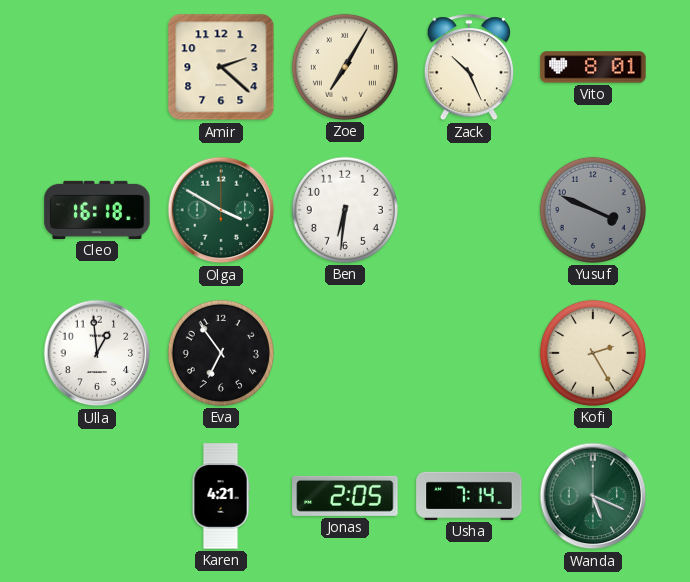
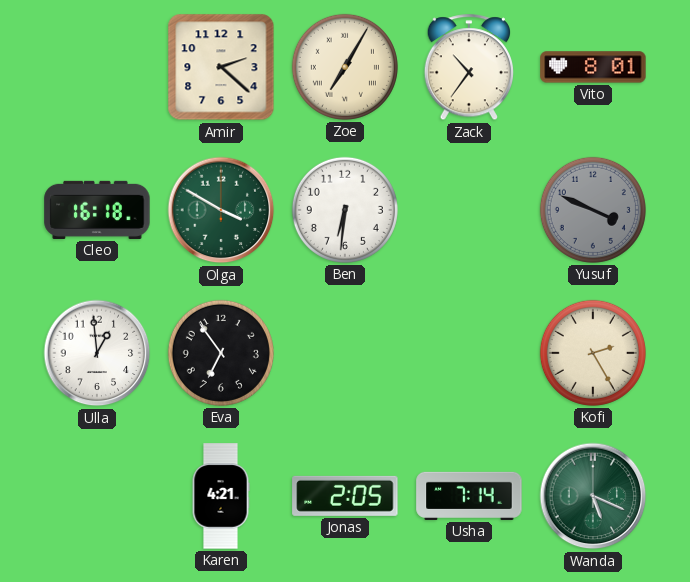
Zack: 10:26 -> 10:36 (468, 68)
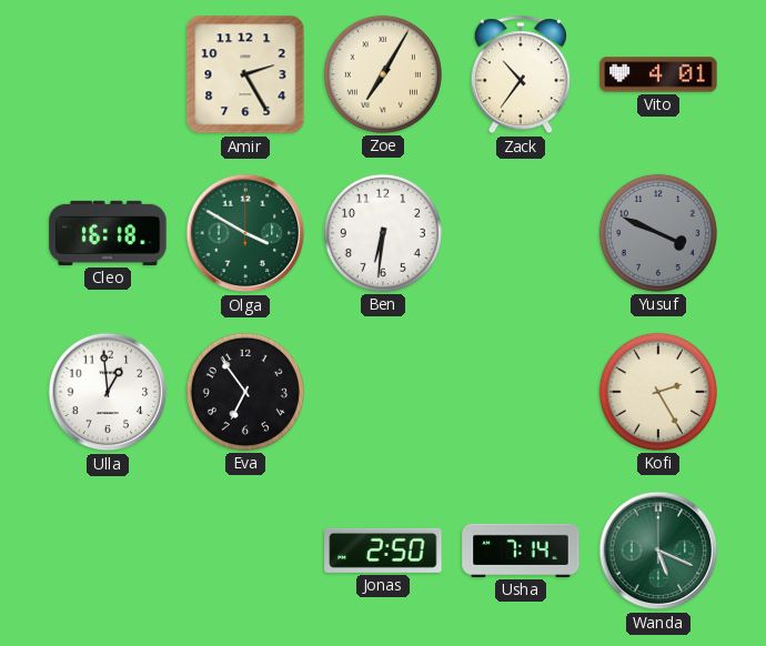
Amir: 2:22 -> 2:25 (245, 74)
Vito: 8:01 -> 4:01 (658, 74)
Karen: 4:21 -> none (221, 496)
Jonas: 2:05 -> 2:50 (383, 551)
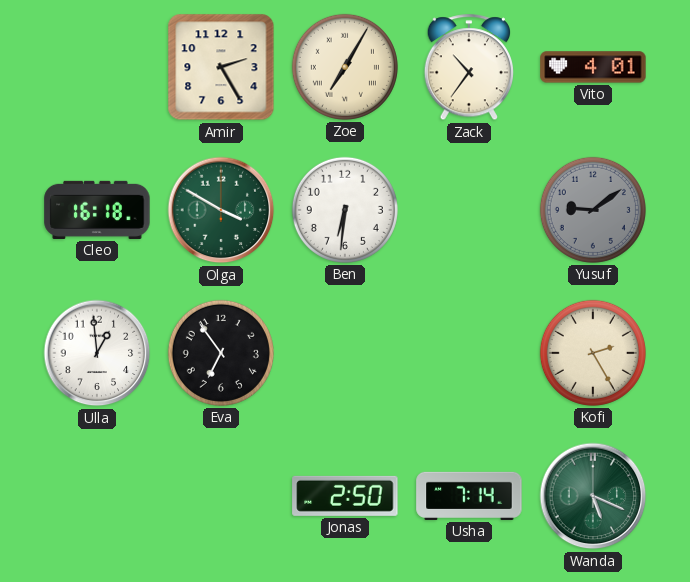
Yusuf: 3:49 -> 9:09 (593, 210)
